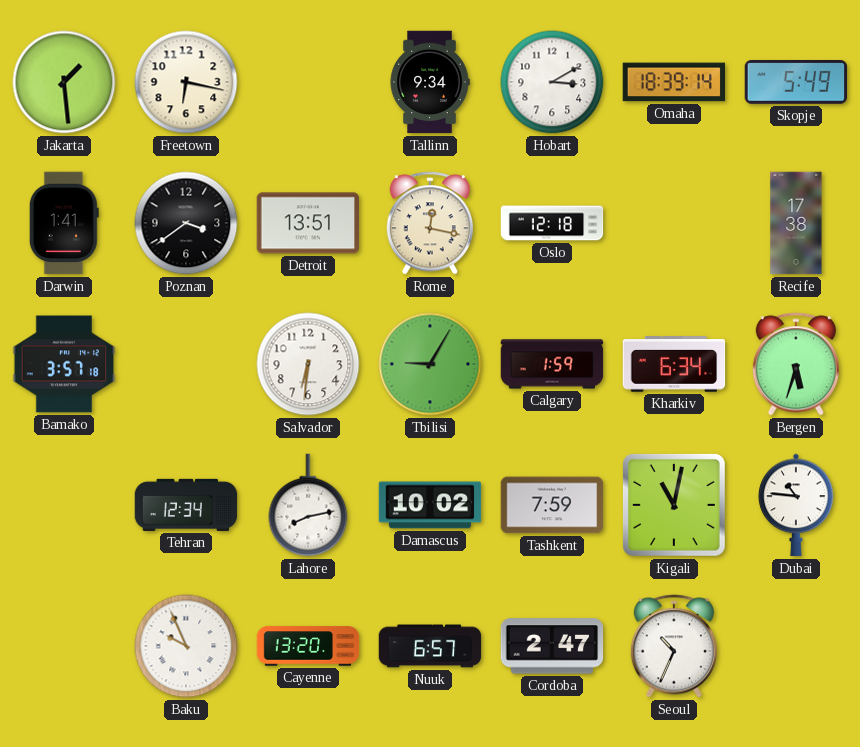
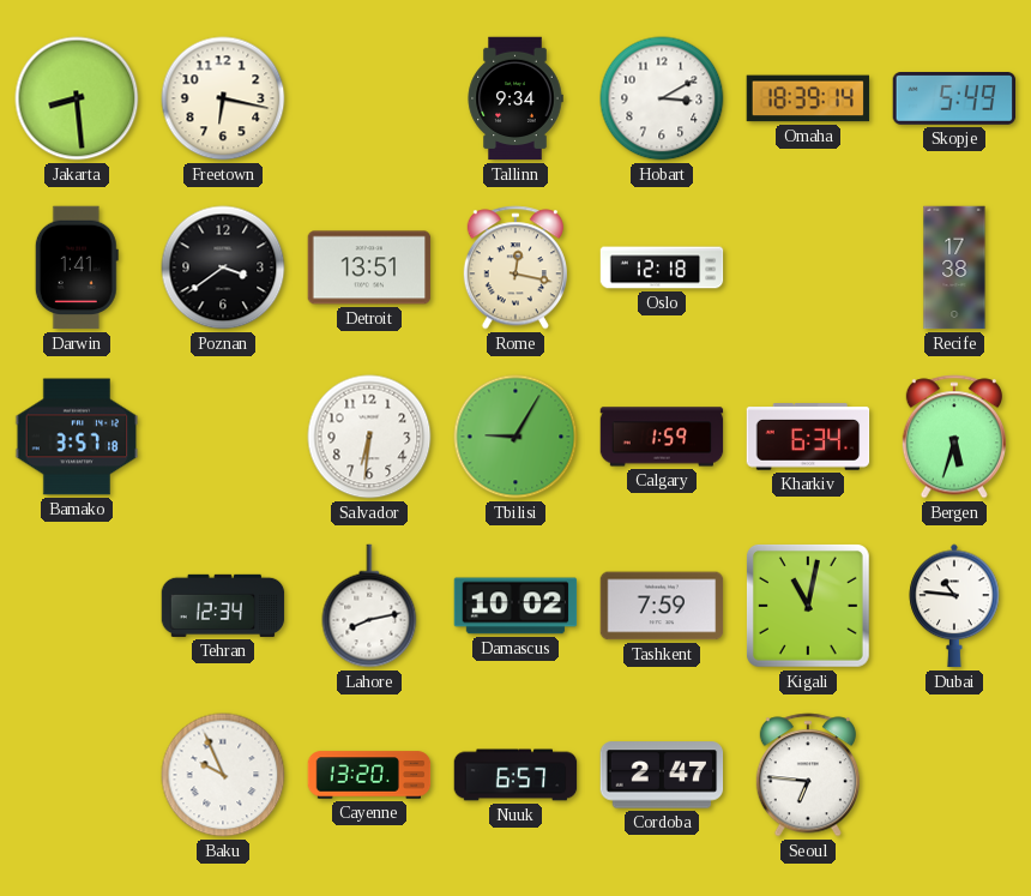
Jakarta: 1:29 -> 8:29 (77, 98)
Seoul: 10:34 -> 6:46 (808, 775)
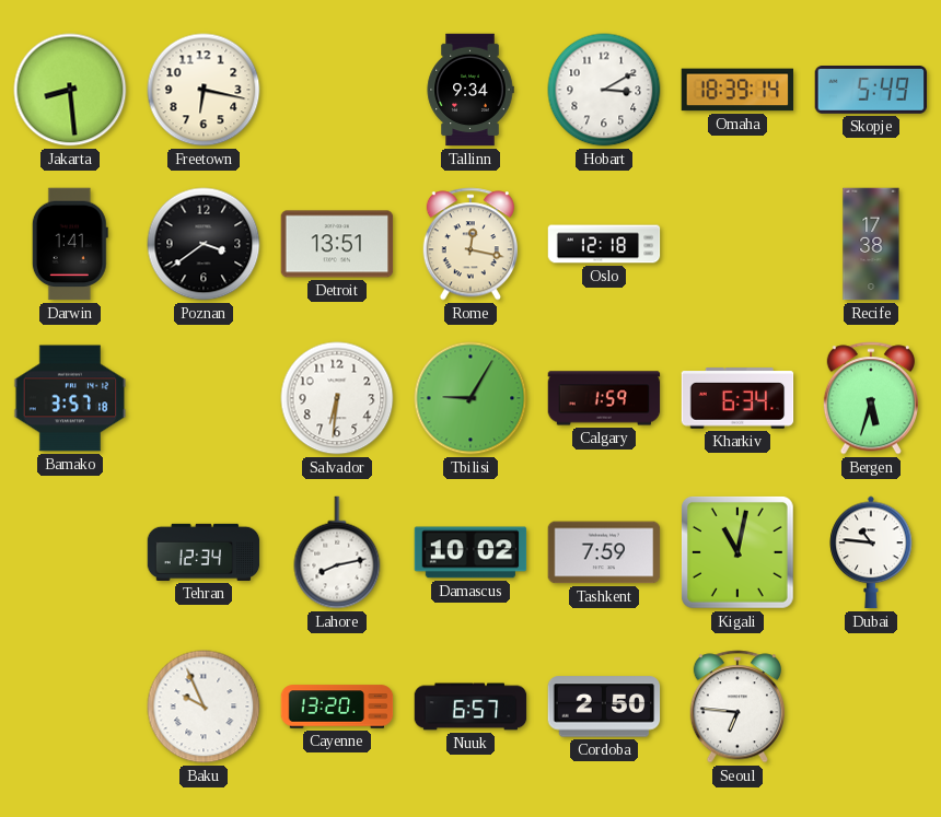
Cordoba: 2:47 -> 2:50 (604, 707)
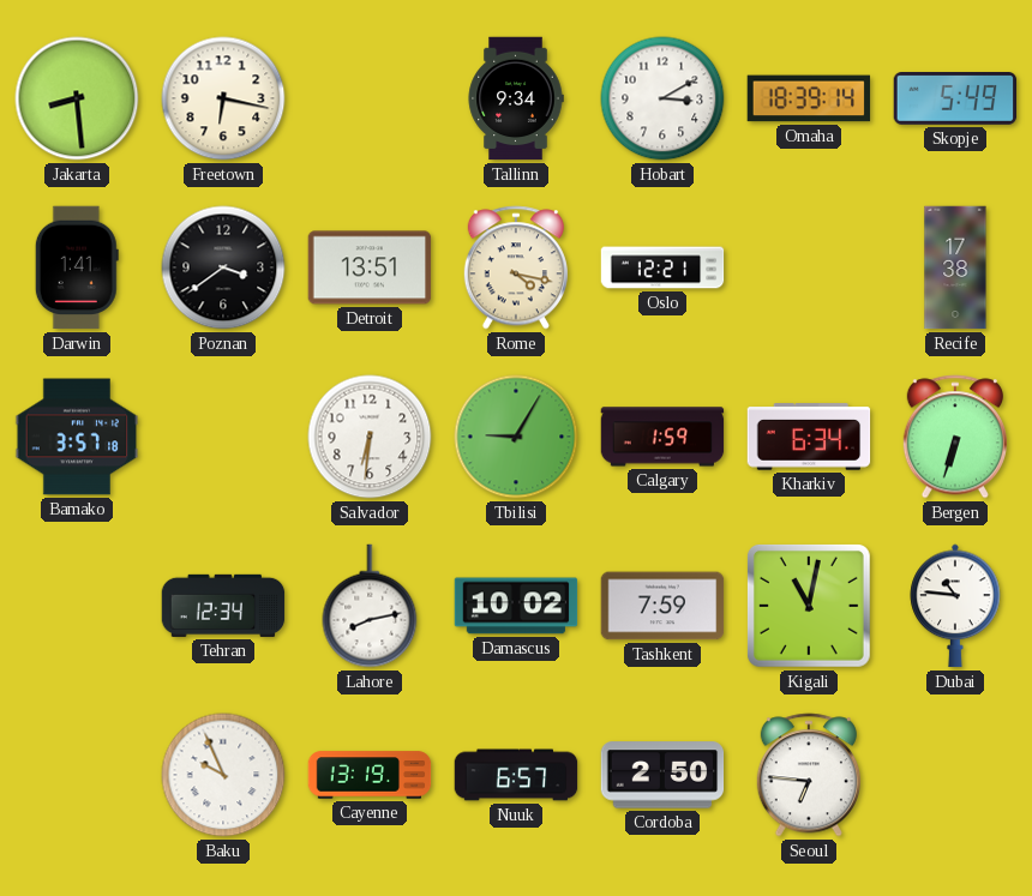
Rome: 12:17 -> 4:17 (516, 267)
Oslo: 12:18 -> 12:21 (662, 267)
Bergen: 5:33 -> 6:33 (955, 437)
Cayenne: 13:20 -> 13:19 (370, 775)
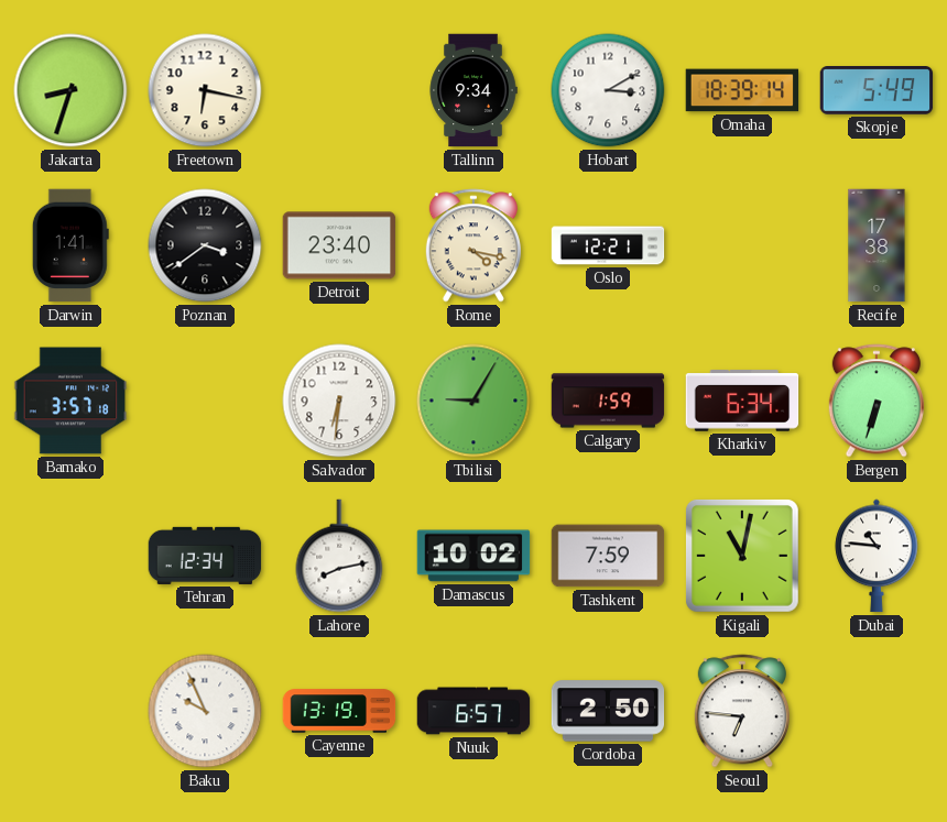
Jakarta: 8:29 -> 8:33 (70, 90)
Detroit: 13:51 -> 23:40 (339, 245)
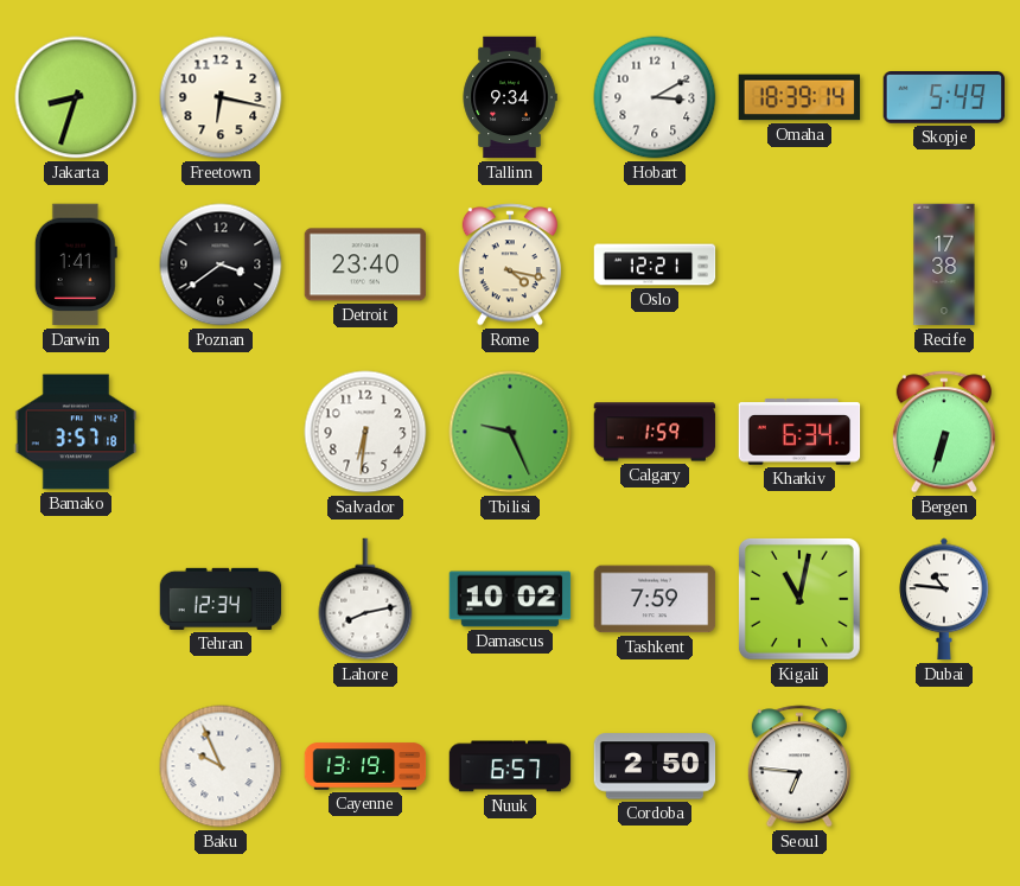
Tbilisi: 9:05 -> 9:26 (510, 432)
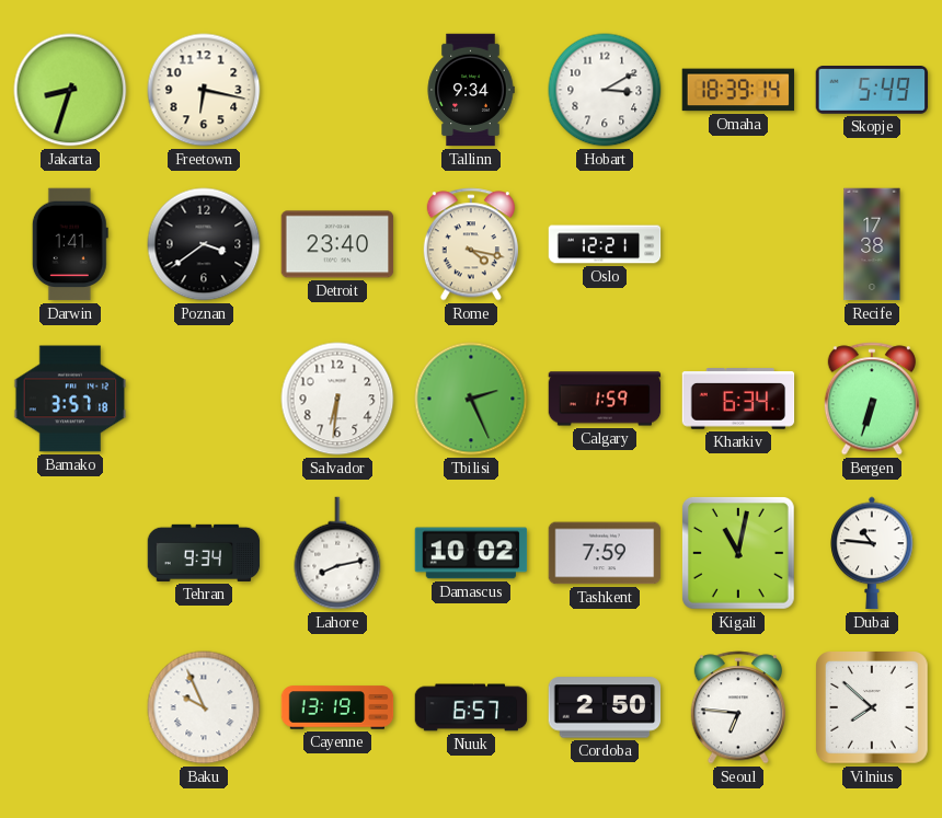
Tbilisi: 9:26 -> 2:26 (471, 399)
Tehran: 12:34 -> 9:34 (204, 553)
Vilnius: none -> 7:52 (873, 708)
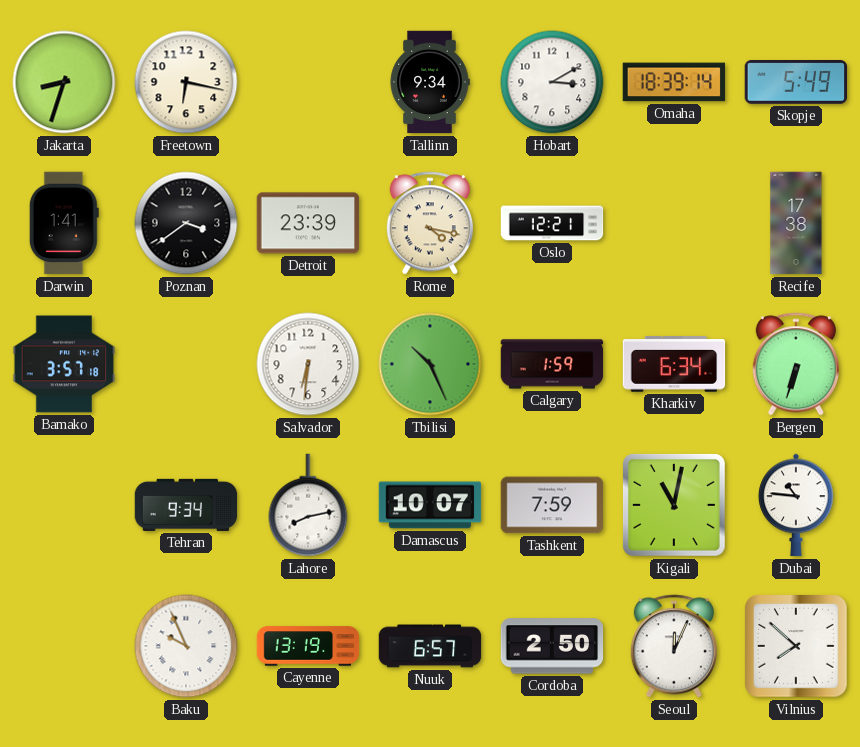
Detroit: 23:40 -> 23:39 (308, 223)
Tbilisi: 2:26 -> 10:26 (430, 364)
Damascus: 10:02 -> 10:07 (430, 505)
Seoul: 6:46 -> 12:04 (674, 646)
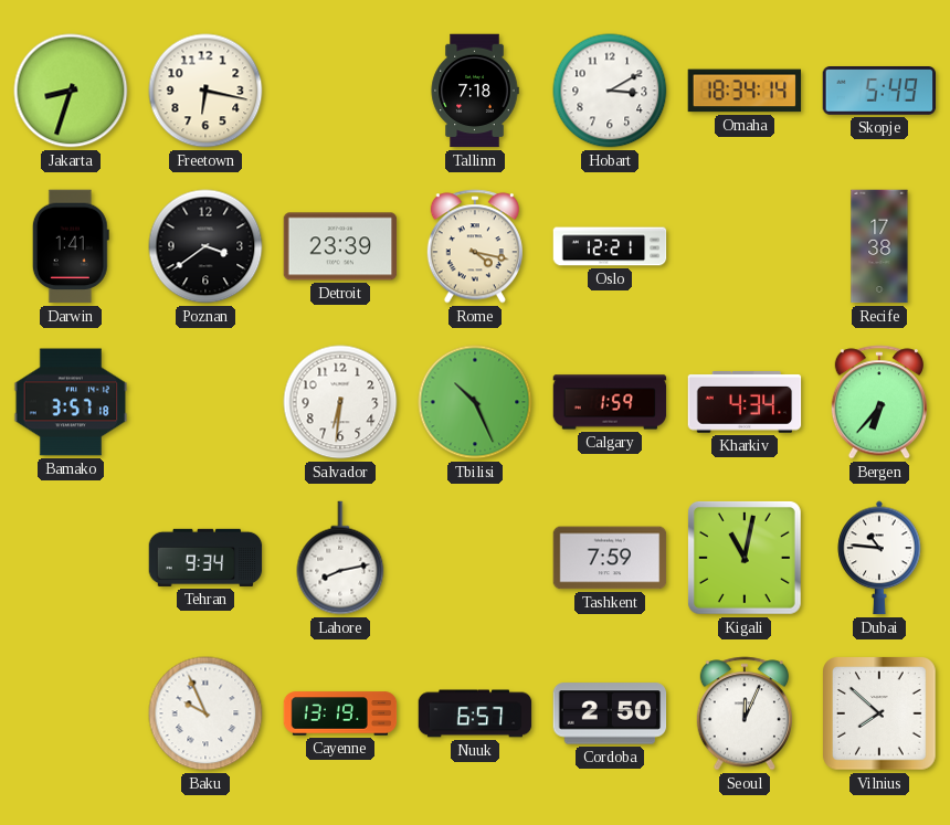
Tallinn: 9:34 -> 7:18 (475, 91)
Omaha: 18:39 -> 18:34 (745, 91)
Kharkiv: 6:34 -> 4:34 (745, 402)
Bergen: 6:33 -> 6:37 (879, 402)
Damascus: 10:07 -> none (430, 505)
